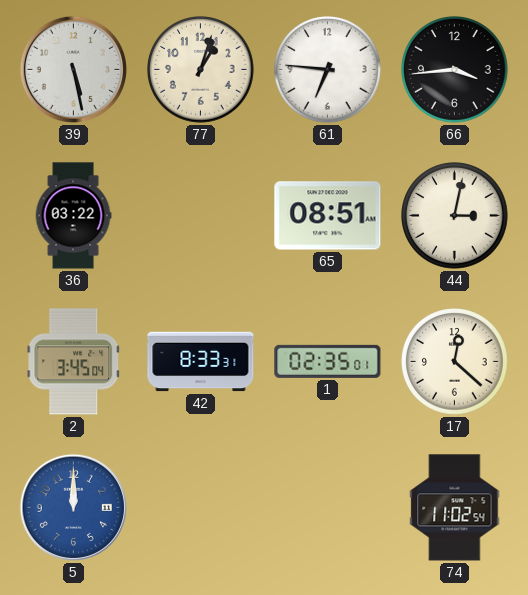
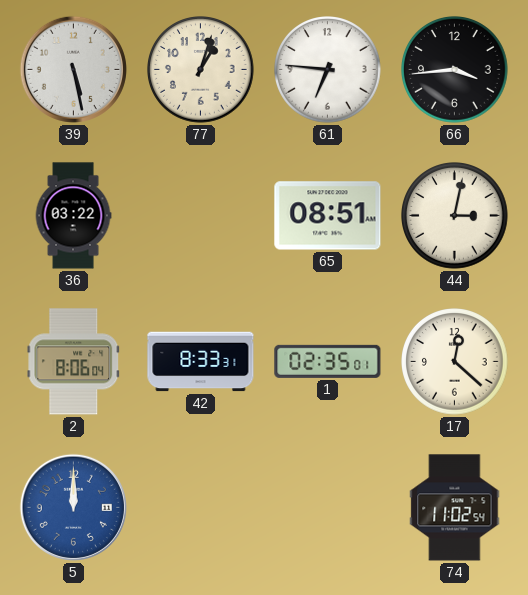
2: 3:45 -> 8:06 (74, 362)
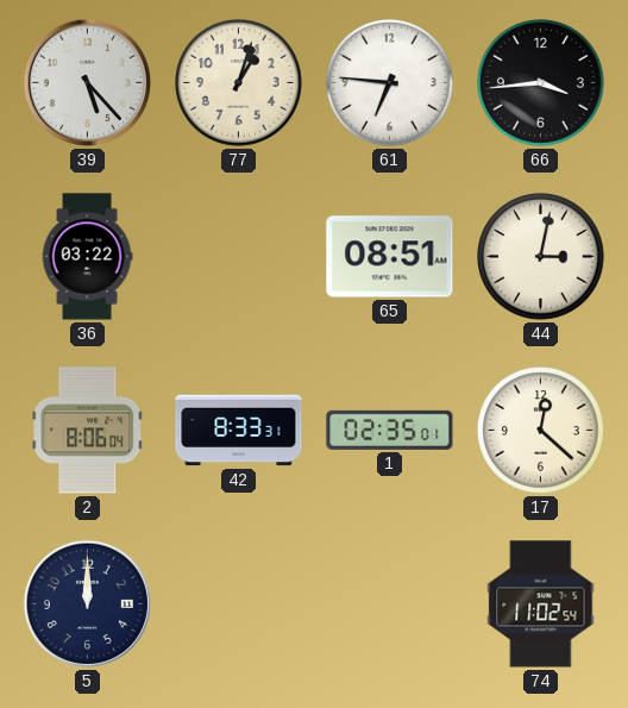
39: 5:28 -> 5:23 (87, 82)
5 dial: blue -> navy (87, 603)
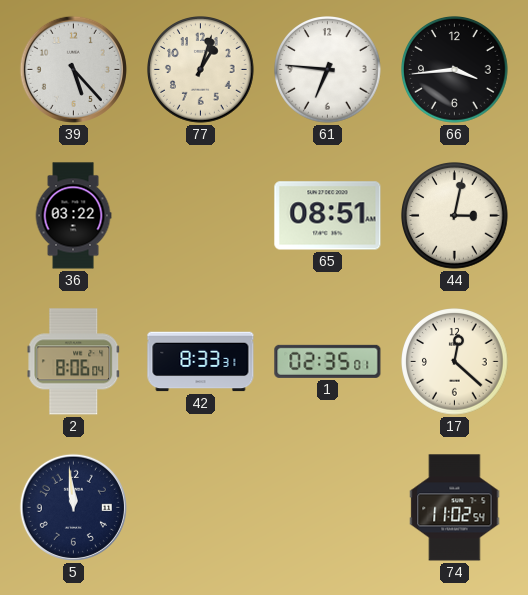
5: 12:00 -> 11:59 (73, 507)
